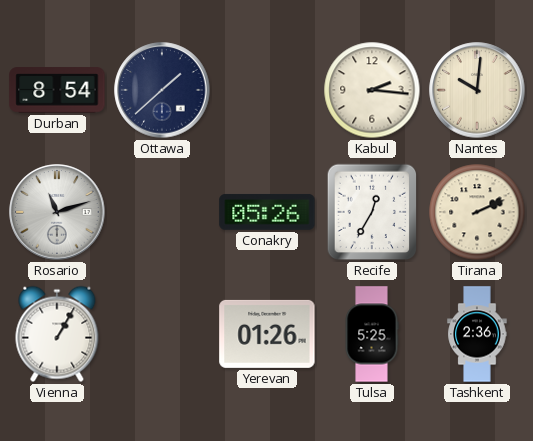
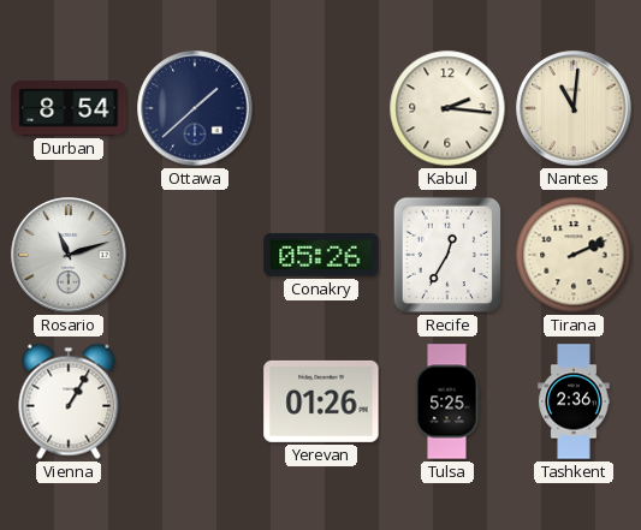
Nantes: 10:01 -> 11:01 (574, 108)
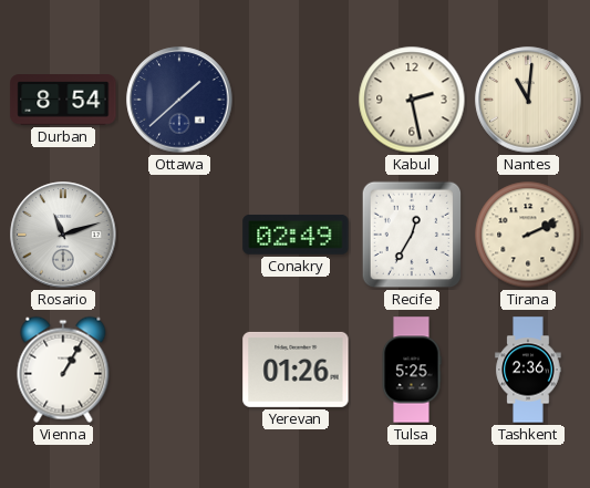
Kabul: 2:16 -> 2:28 (412, 100)
Conakry: 05:26 -> 02:49 (296, 235)
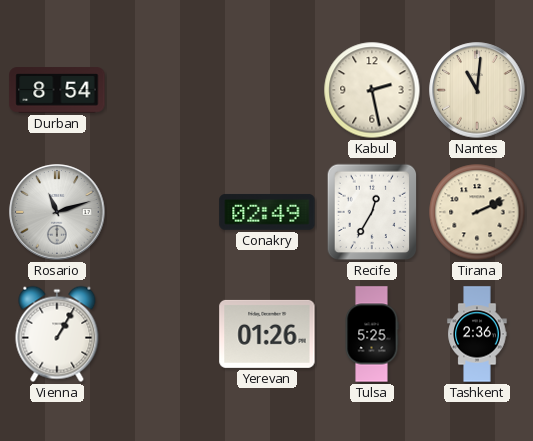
Ottawa: 1:38 -> none (179, 100)
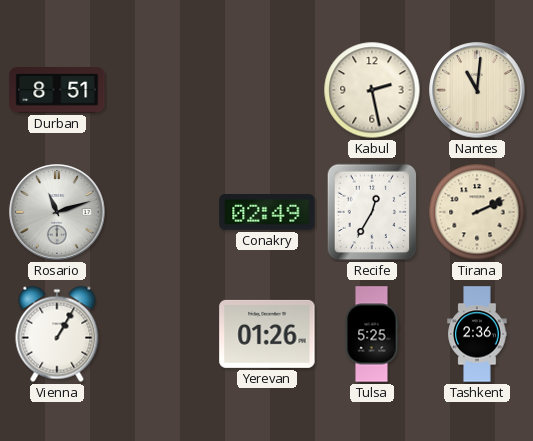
Durban: 8:54 -> 8:51 (57, 90)
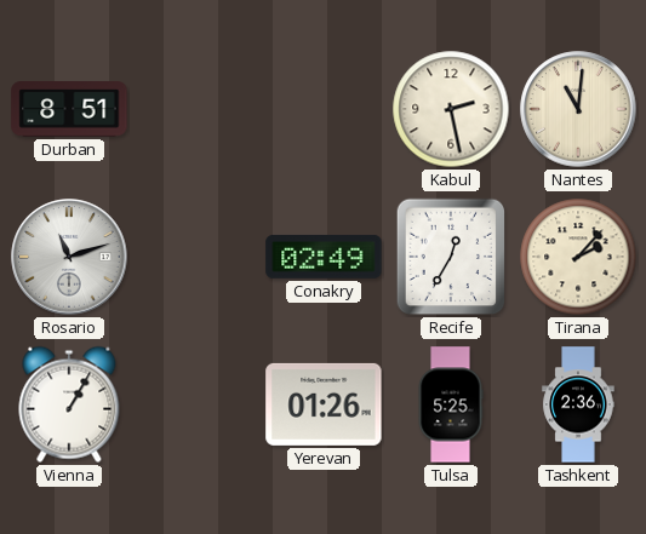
Tirana: 2:11 -> 2:07 (578, 257)
